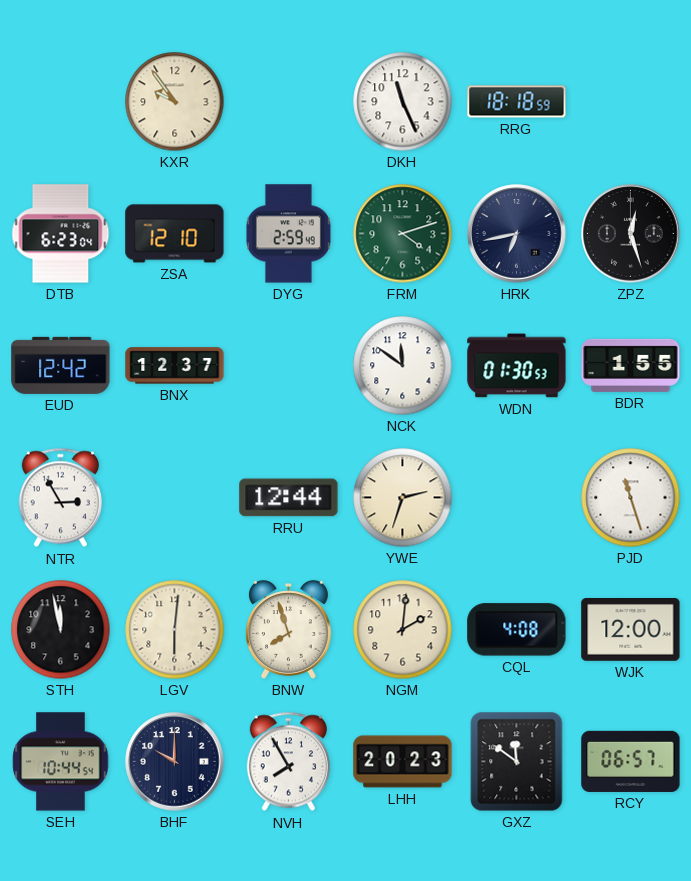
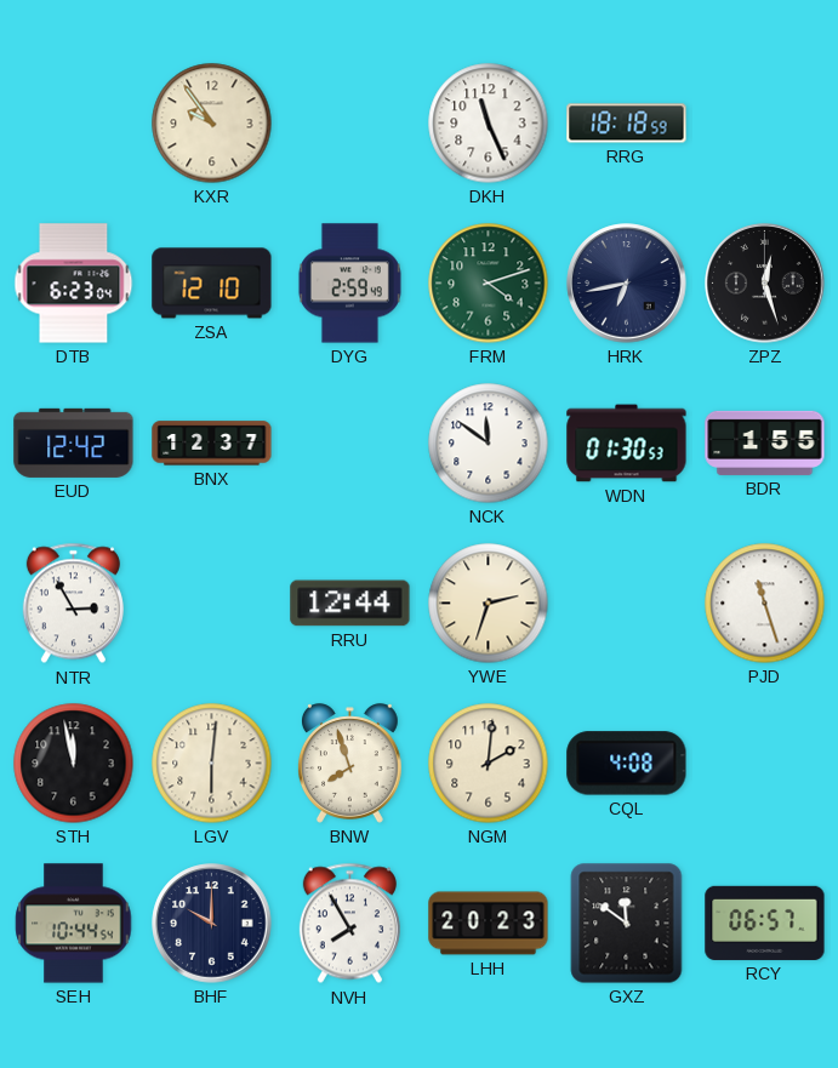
WJK: 12:00 -> none (631, 630)
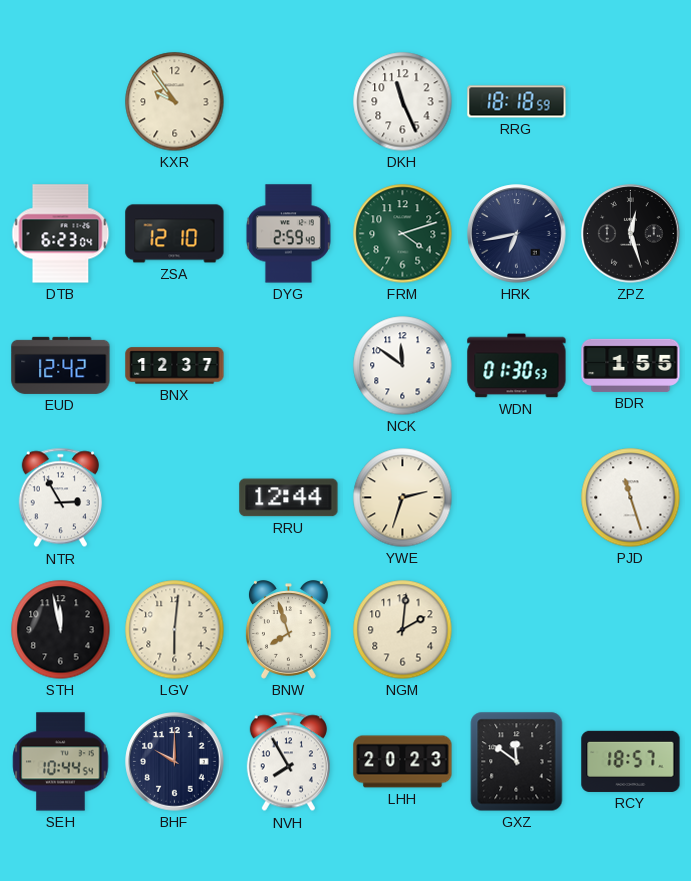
CQL: 4:08 -> none (627, 764)
RCY: 06:57 -> 18:57 (631, 761)
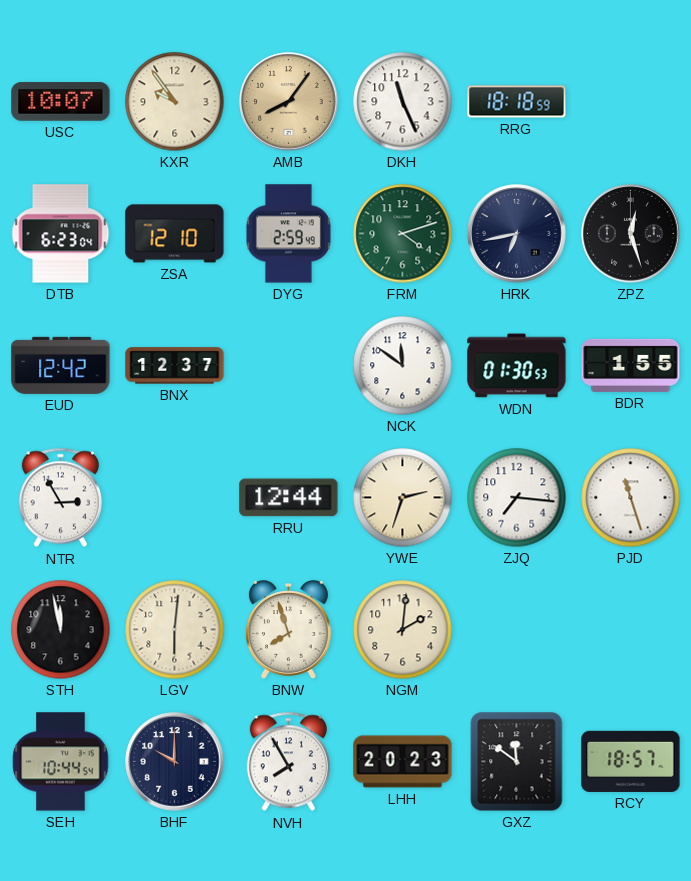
USC: none -> 10:07 (61, 102)
AMB: none -> 8:06 (289, 102)
ZJQ: none -> 7:16 (517, 498)
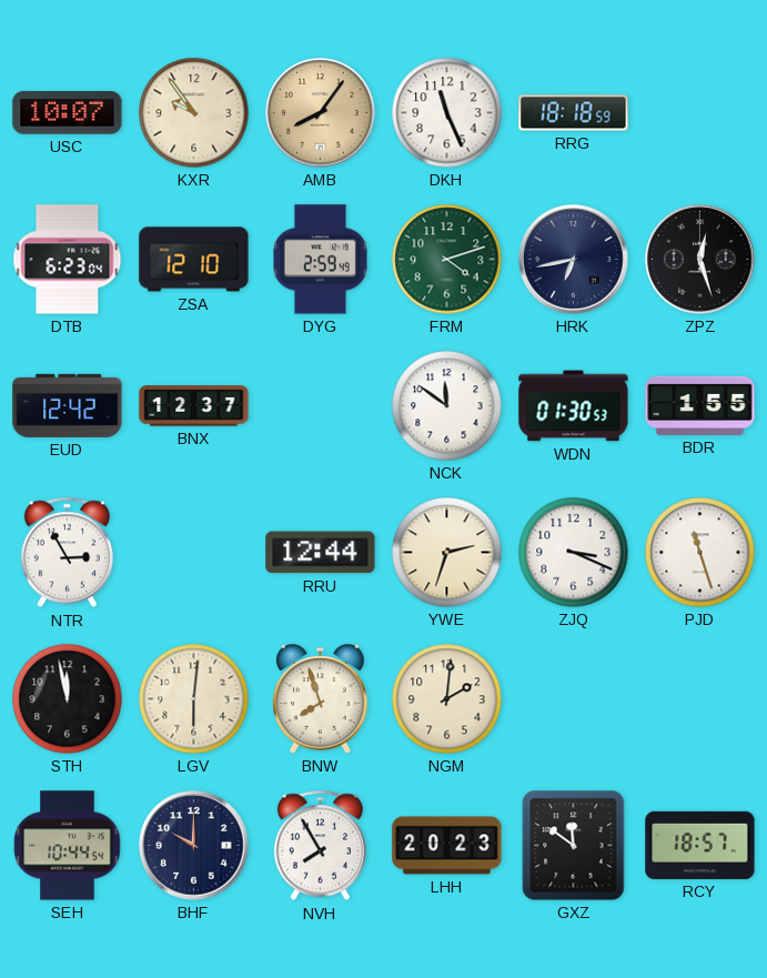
ZJQ: 7:16 -> 3:19 (574, 553)
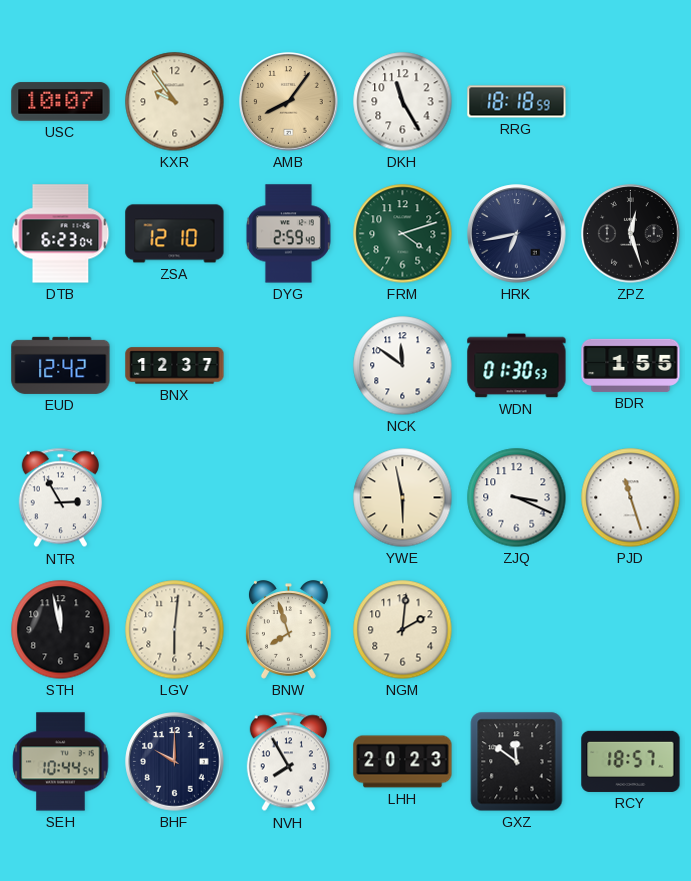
DKH: 11:26 -> 11:25 (403, 102)
RRU: 12:44 -> none (321, 553)
YWE: 2:33 -> 5:58 (403, 498)
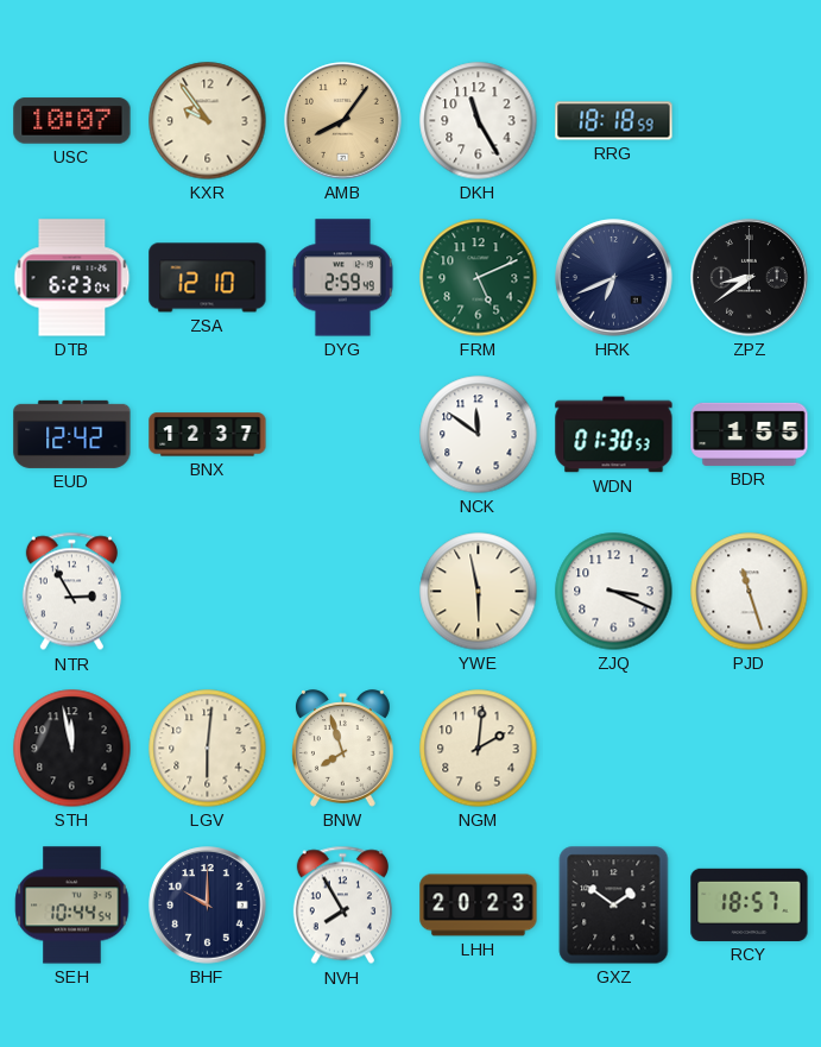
FRM: 4:12 -> 5:11 (479, 278)
HRK: 6:43 -> 6:41 (614, 278)
ZPZ: 12:27 -> 8:39 (750, 278)
GXZ: 11:51 -> 1:51 (614, 906)
